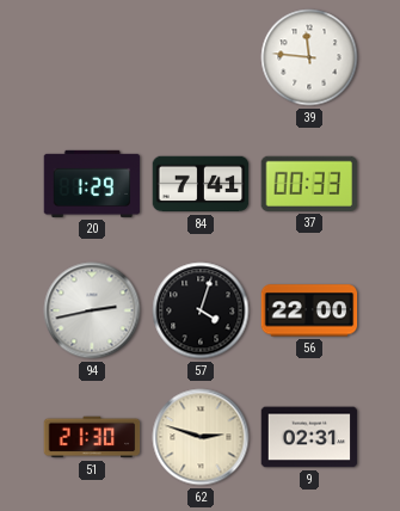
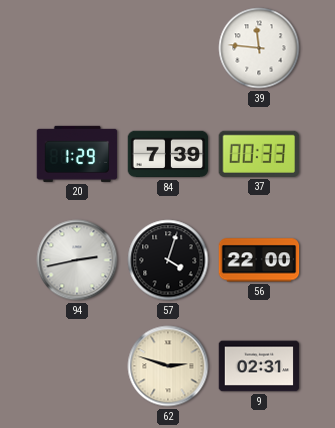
84: 7:41 -> 7:39 (168, 154)
51: 21:30 -> none (92, 437)
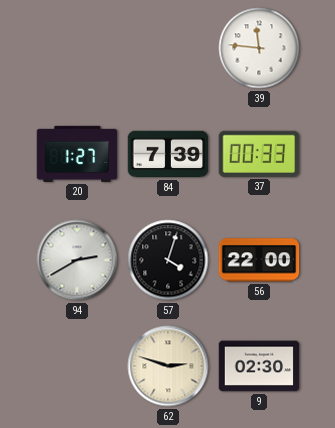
20: 1:29 -> 1:27 (77, 154)
94: 2:43 -> 2:40 (77, 260)
9: 02:31 -> 02:30 (259, 366)
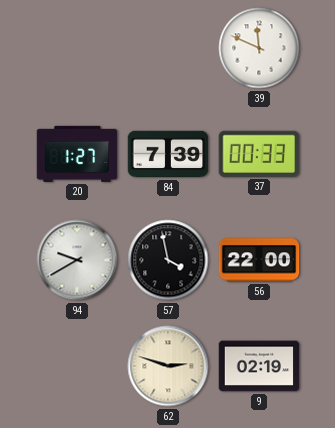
39: 11:46 -> 11:49 (259, 48)
94: 2:40 -> 9:40 (77, 260)
57: 4:03 -> 3:58 (168, 260)
9: 02:30 -> 02:19 (259, 366)
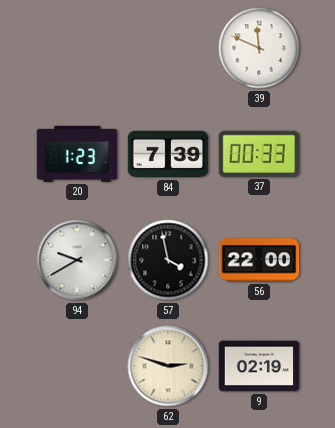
20: 1:27 -> 1:23 (77, 154)
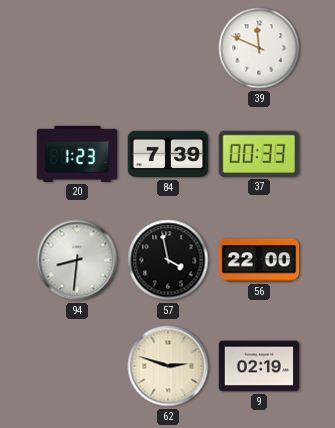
94: 9:40 -> 8:31 (77, 260)
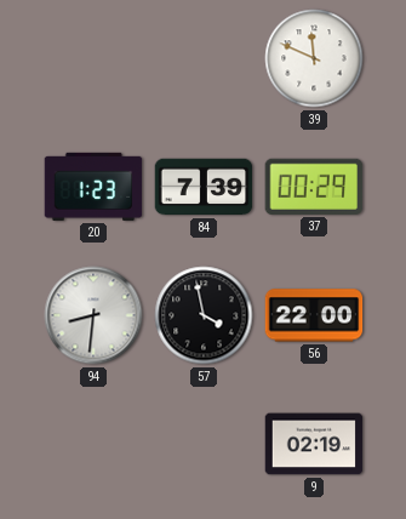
37: 00:33 -> 00:29 (314, 187)
62: 2:48 -> none (168, 366)
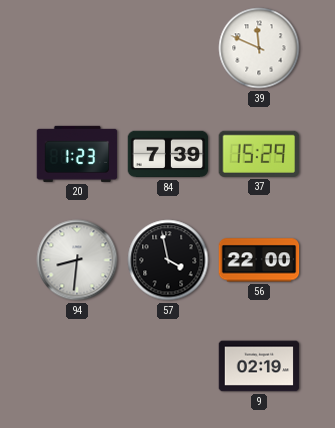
37: 00:29 -> 15:29 (259, 154)
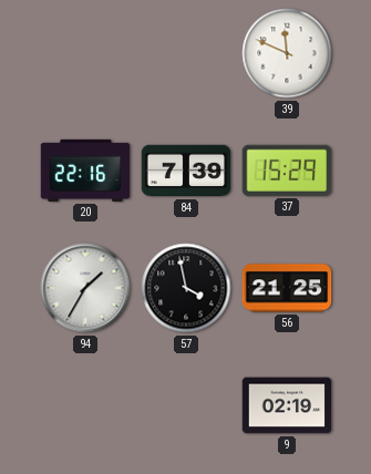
20: 1:23 -> 22:16 (85, 171)
94: 8:31 -> 1:35 (85, 288)
56: 22:00 -> 21:25 (287, 288)
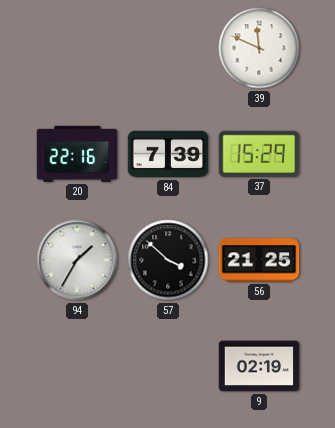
57: 3:58 -> 3:52 (168, 260)
